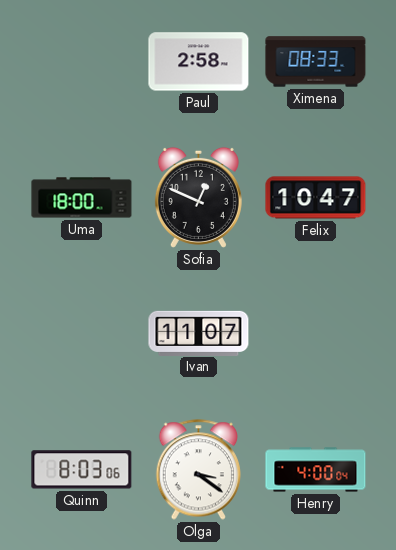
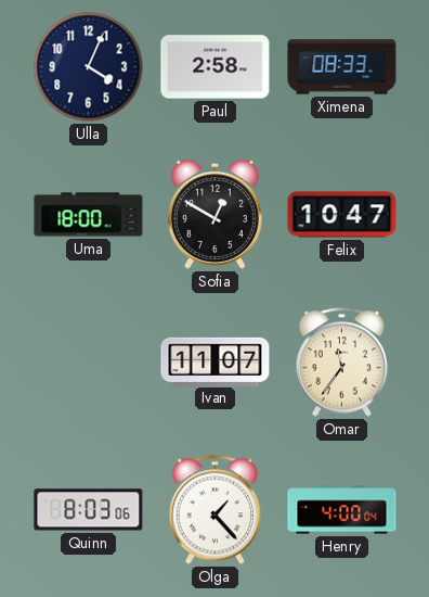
Ulla: none -> 4:04 (89, 67)
Sofia: 12:49 -> 12:50 (214, 214)
Omar: none -> 11:36 (341, 363)
Olga: 3:21 -> 1:23 (214, 510)
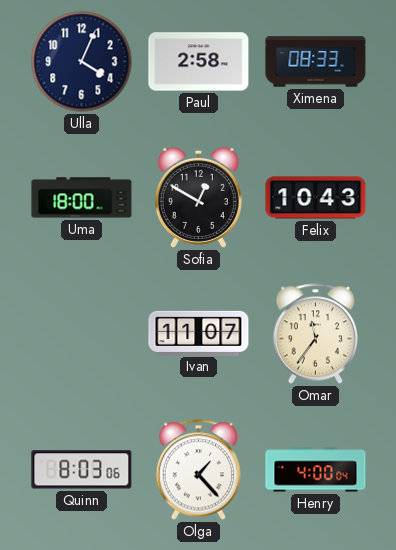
Felix: 10:47 -> 10:43 (316, 198)
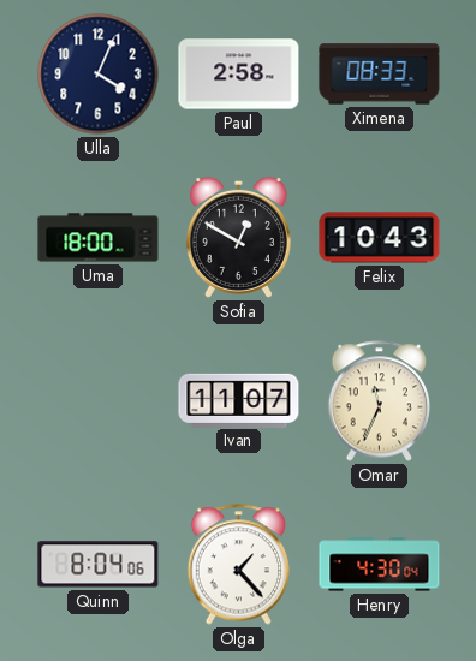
Omar: 11:36 -> 11:34 (379, 401)
Quinn: 8:03 -> 8:04 (99, 565)
Henry: 4:00 -> 4:30 (380, 565)
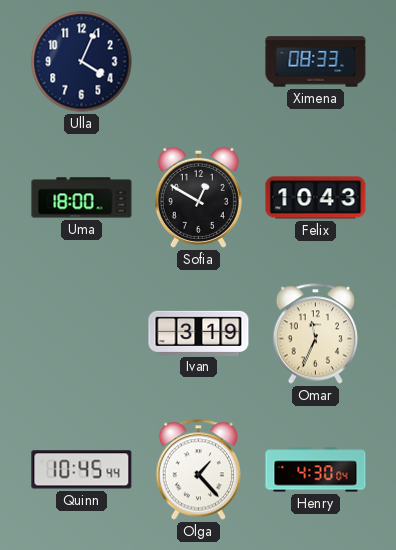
Paul: 2:58 -> none (239, 75)
Ivan: 11:07 -> 3:19 (199, 333)
Quinn: 8:04 -> 10:45 (82, 470)
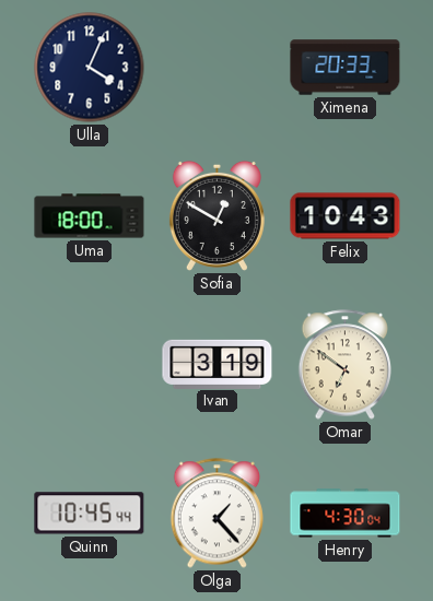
Ximena: 08:33 -> 20:33 (346, 68)
Omar: 11:34 -> 6:51 (344, 365)
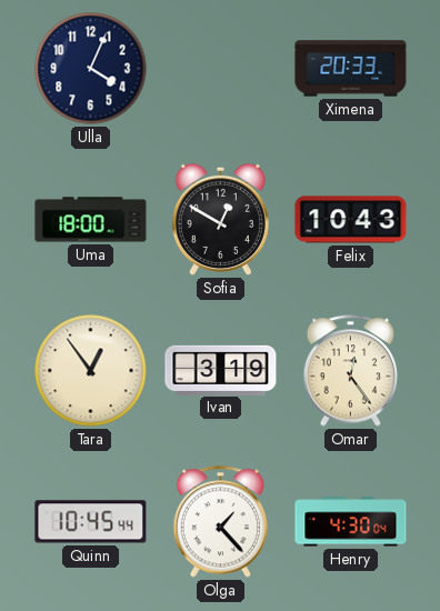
Tara: none -> 12:54 (91, 371)
Omar: 6:51 -> 12:24 (350, 371)
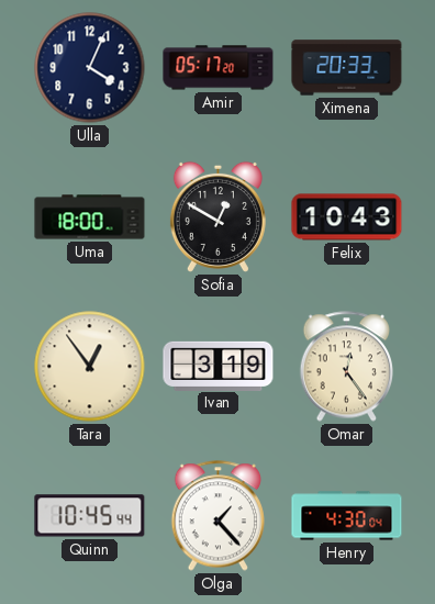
Amir: none -> 05:17 (219, 68)
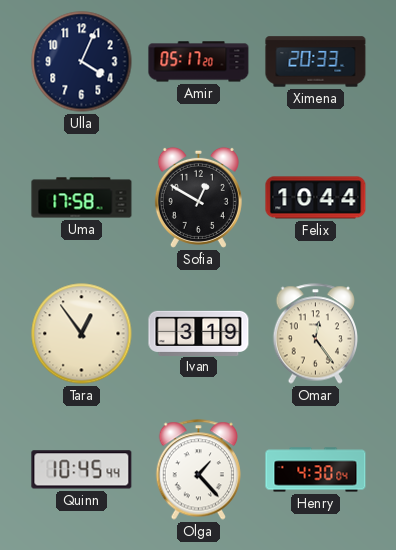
Uma: 18:00 -> 17:58 (82, 198)
Felix: 10:43 -> 10:44 (316, 198)
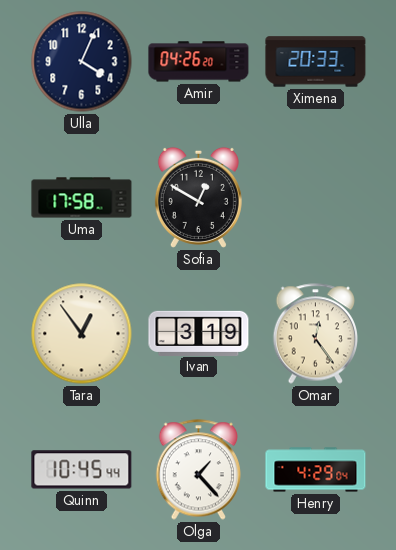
Amir: 05:17 -> 04:26 (199, 62)
Felix: 10:44 -> none (316, 198)
Henry: 4:30 -> 4:29 (316, 470)
